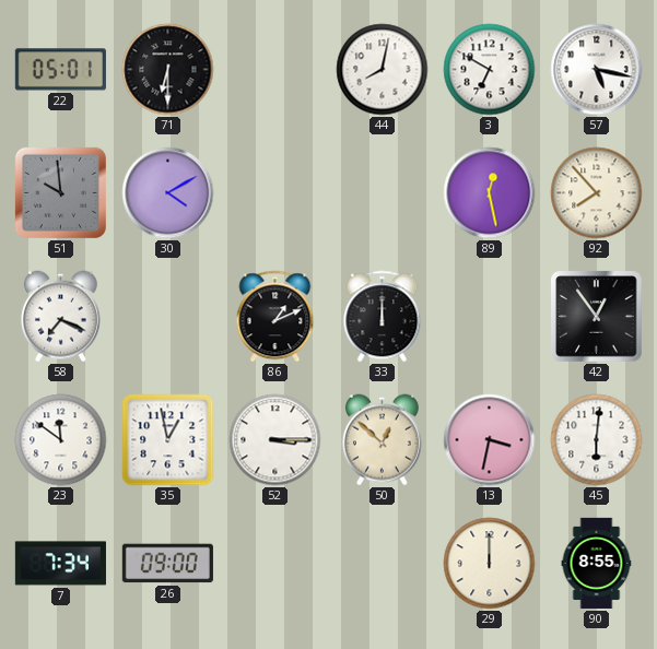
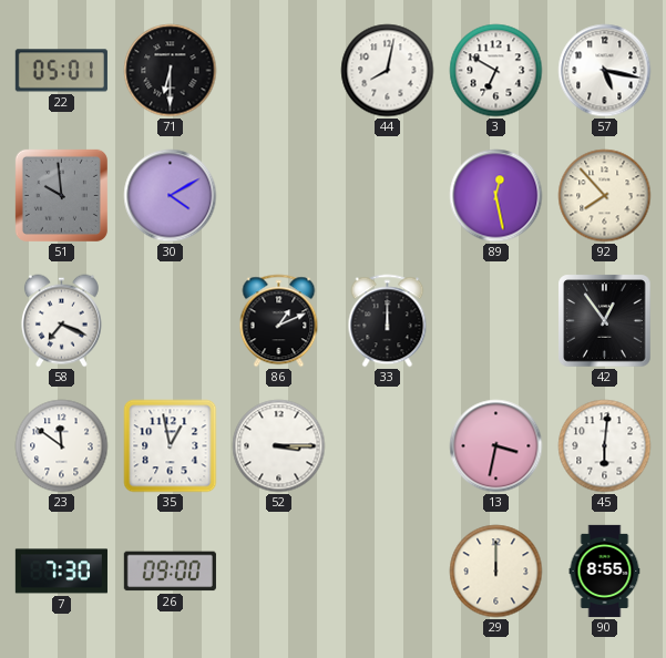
50: 12:52 -> none (382, 440)
7: 7:34 -> 7:30 (61, 572)
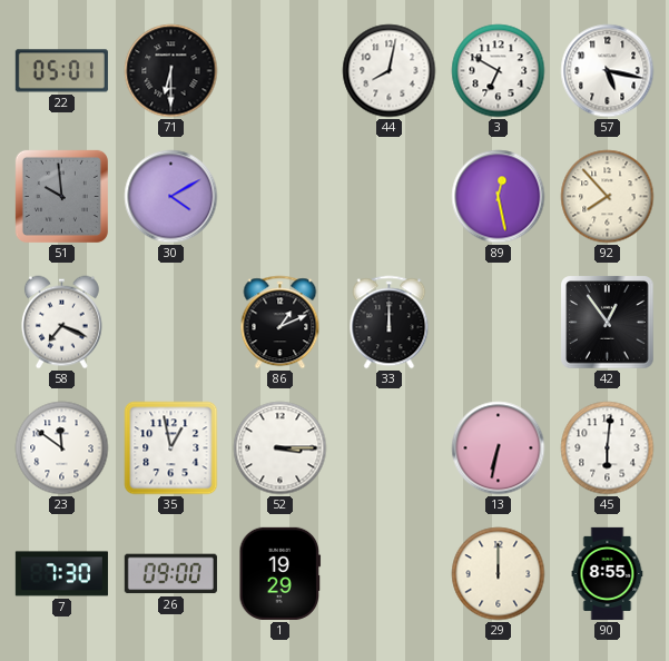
13: 3:32 -> 6:32 (499, 448)
1: none -> 19:29 (281, 573)
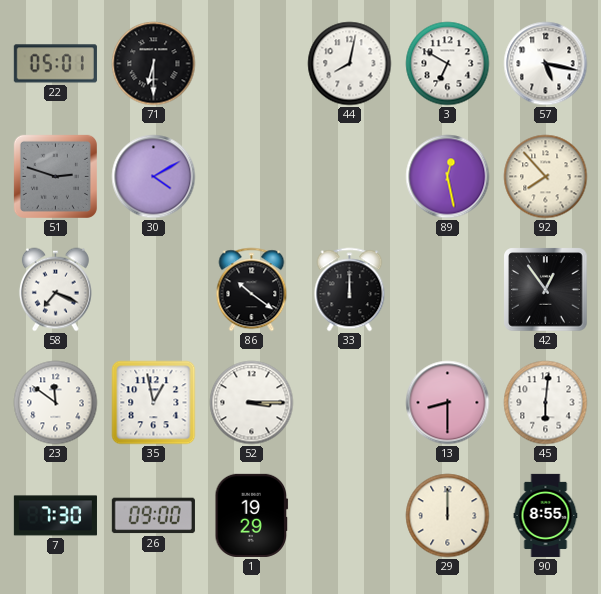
51: 9:59 -> 2:48 (55, 176)
86: 1:11 -> 10:21 (252, 290)
13: 6:32 -> 8:30 (448, 403)
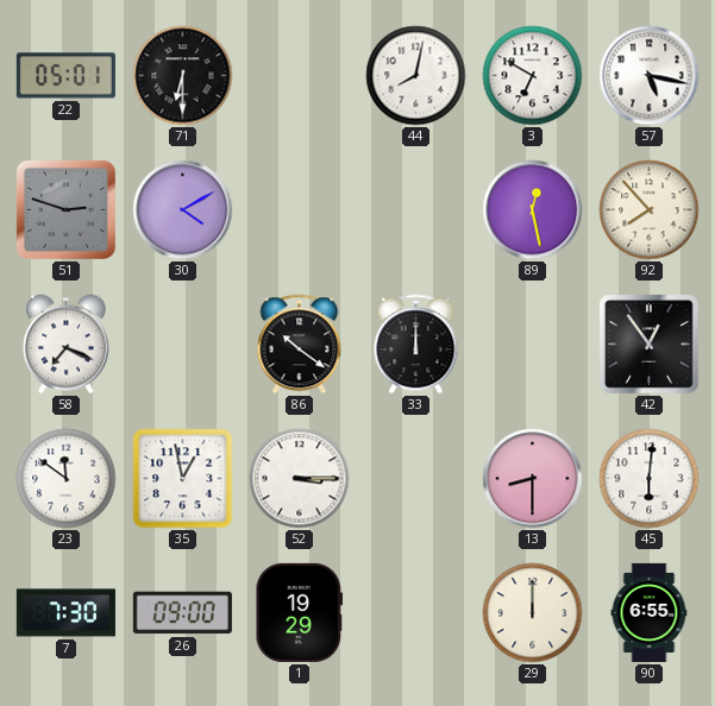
90: 8:55 -> 6:55 (650, 612)
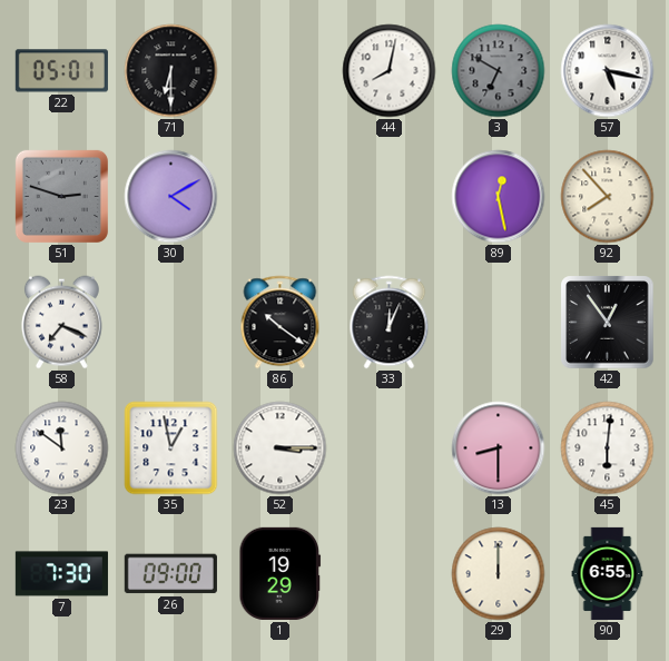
3 dial: white -> grey (499, 71)
33: 12:00 -> 12:04 (390, 323)
